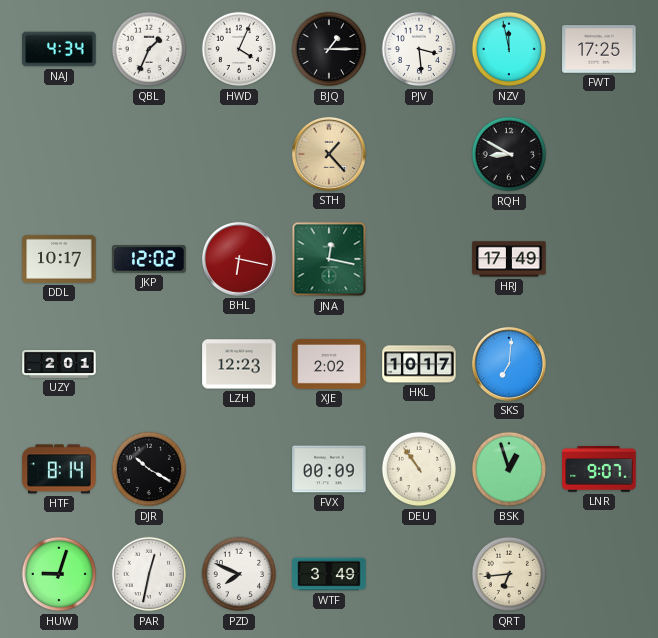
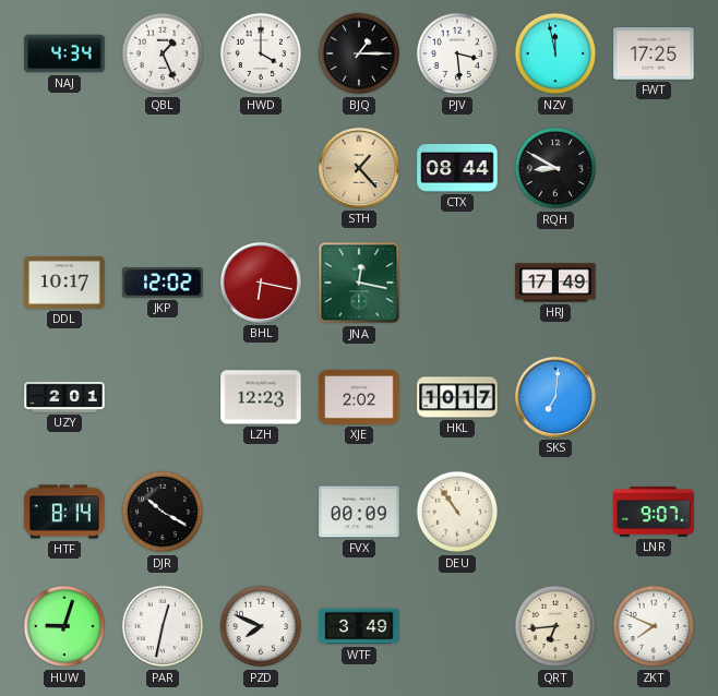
QBL: 1:34 -> 1:26 (163, 53)
HWD: 4:04 -> 4:00 (261, 53)
CTX: none -> 08:44 (457, 168)
BSK: 12:57 -> none (509, 469)
ZKT: none -> 7:49 (654, 626)
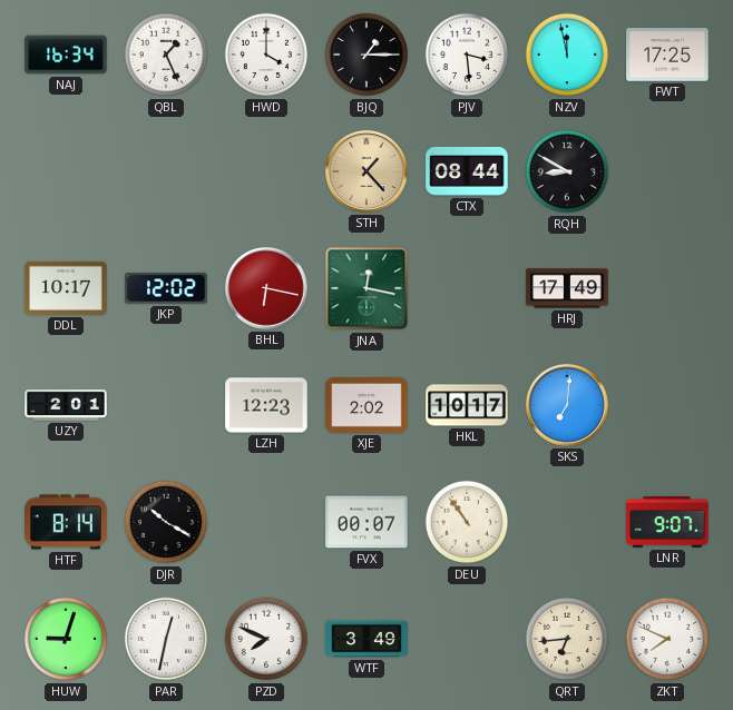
NAJ: 4:34 -> 16:34 (66, 55)
FVX: 00:09 -> 00:07 (366, 522)
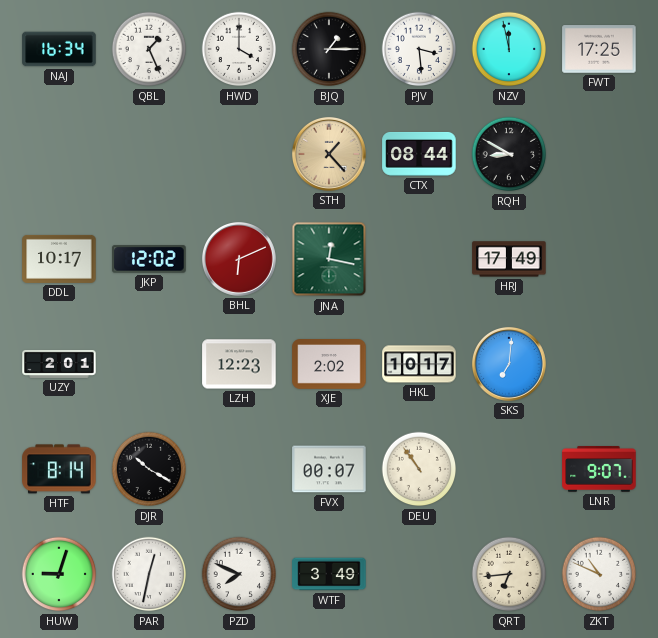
BHL: 6:17 -> 6:11 (239, 259)
ZKT: 7:49 -> 10:49 (599, 574)
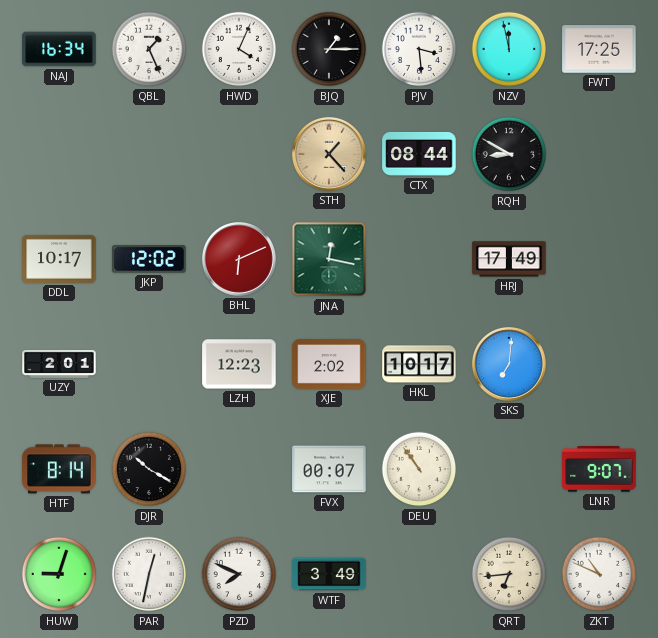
HWD: 4:00 -> 4:04 (239, 49)
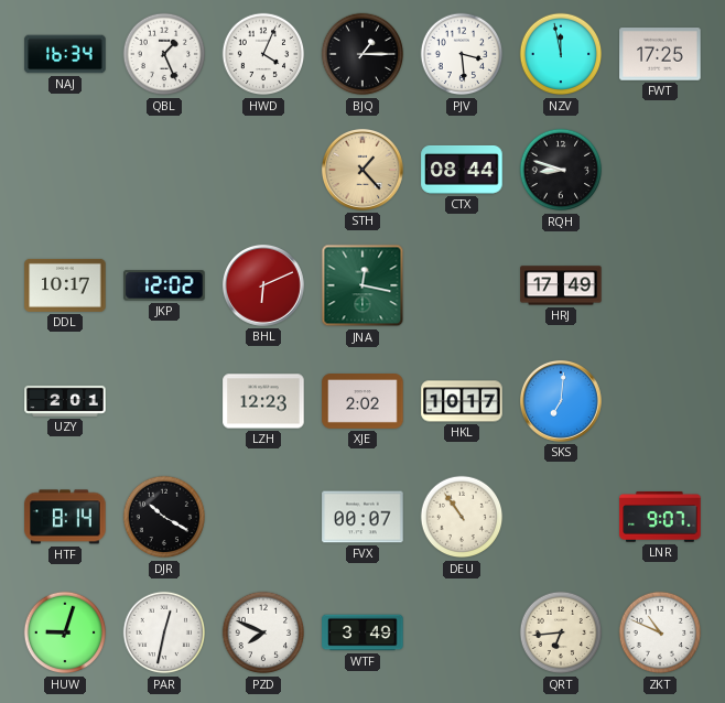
RQH: 8:50 -> 8:48 (561, 170)
